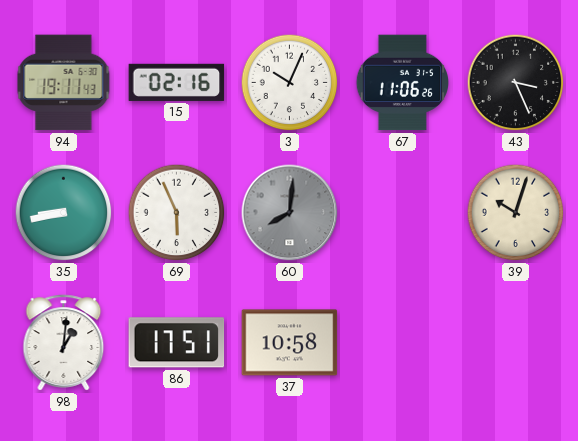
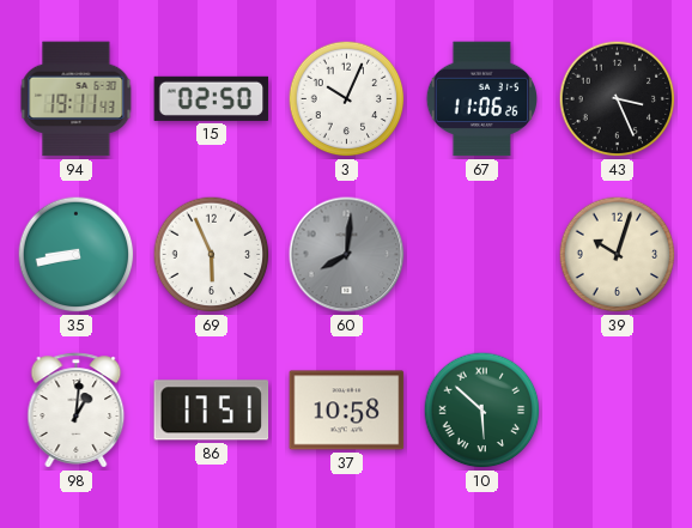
15: 02:16 -> 02:50 (212, 98)
10: none -> 5:52 (482, 411)
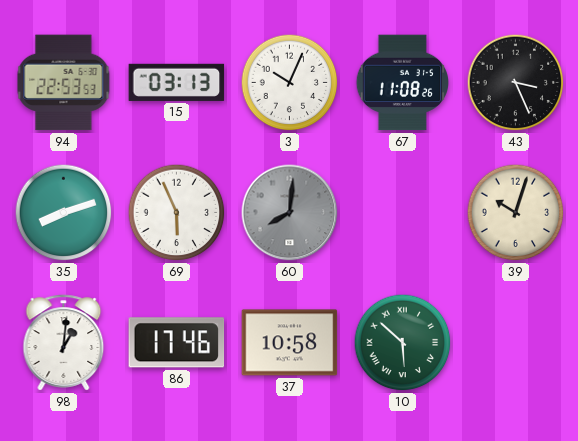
94: 19:11 -> 22:53 (64, 83)
15: 02:50 -> 03:13 (177, 82)
67: 11:06 -> 11:08 (402, 83)
35: 8:43 -> 8:12 (64, 213)
86: 17:51 -> 17:46 (177, 343)
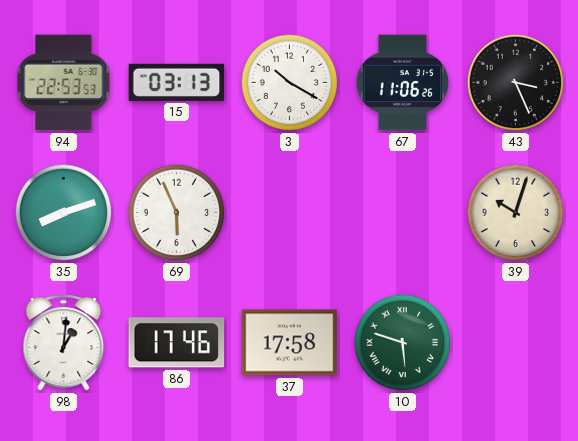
3: 10:04 -> 10:20 (290, 83)
67: 11:08 -> 11:06 (402, 83)
60: 8:01 -> none (290, 213)
37: 10:58 -> 17:58 (290, 343)
10: 5:52 -> 5:48 (403, 343)
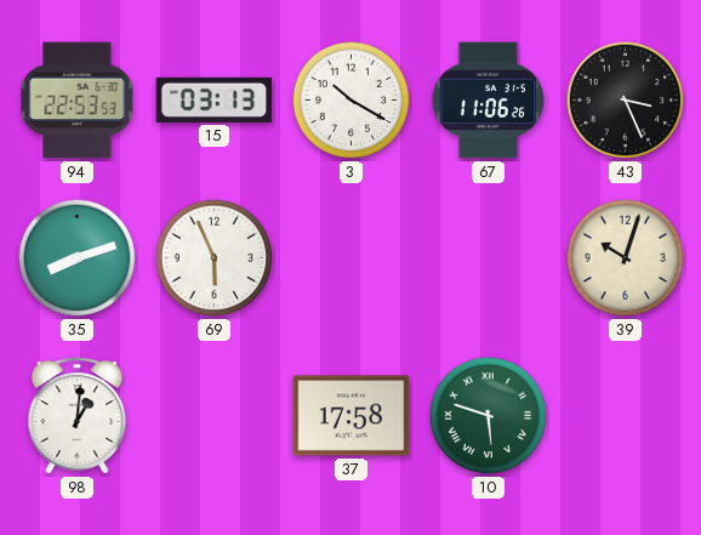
86: 17:46 -> none (177, 343)
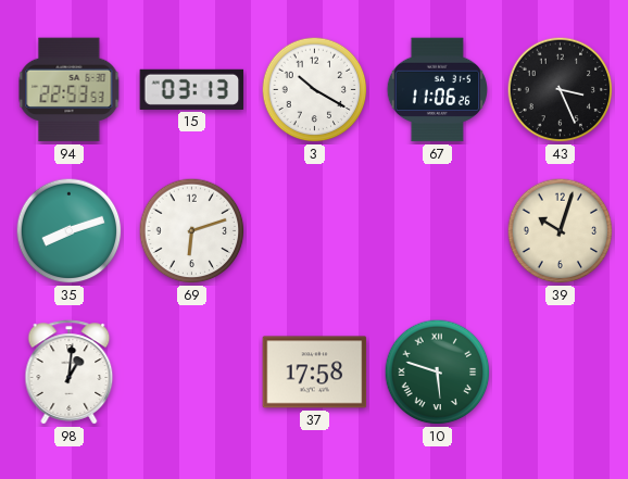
69: 5:56 -> 6:12 (192, 231)
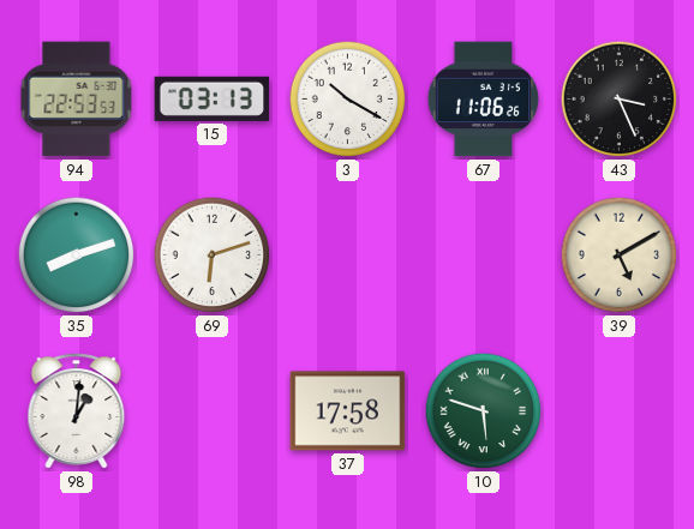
39: 10:03 -> 5:10 (620, 256)
